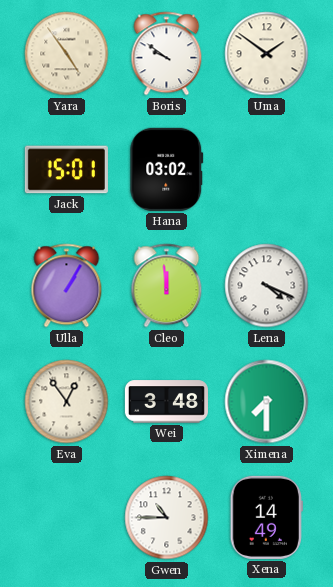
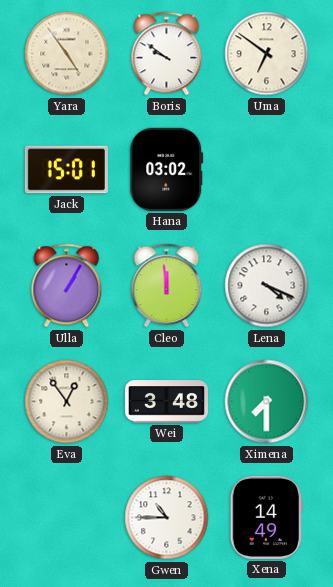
Uma: 1:51 -> 6:51 (267, 54)
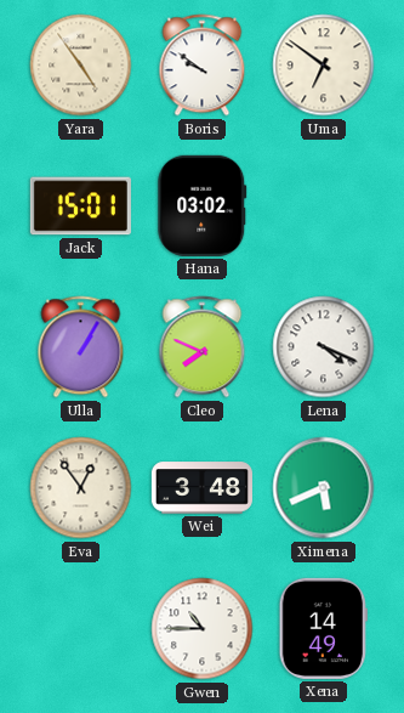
Cleo: 11:59 -> 7:49 (203, 347)
Ximena: 7:30 -> 5:41 (324, 488)
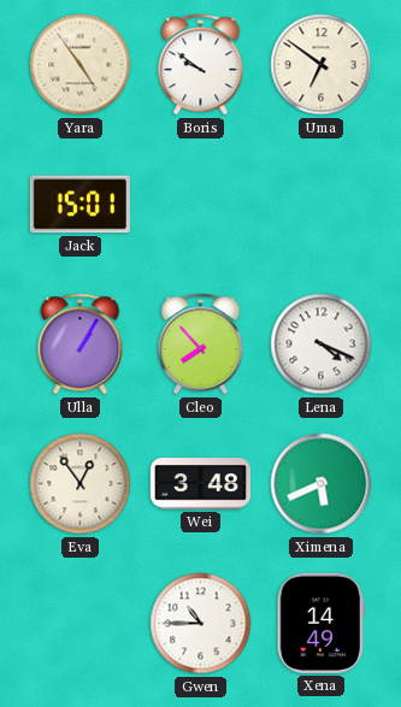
Hana: 03:02 -> none (203, 205)
Cleo: 7:49 -> 7:53 (201, 344)
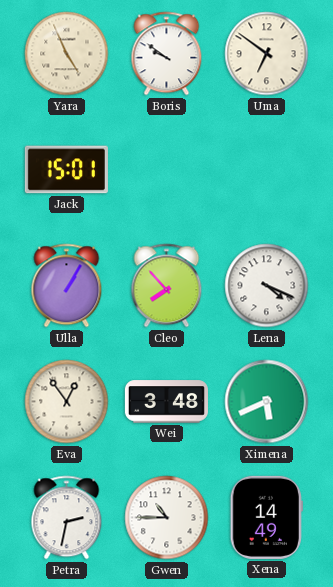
Yara: 4:54 -> 4:56 (67, 54)
Petra: none -> 2:32 (67, 518)
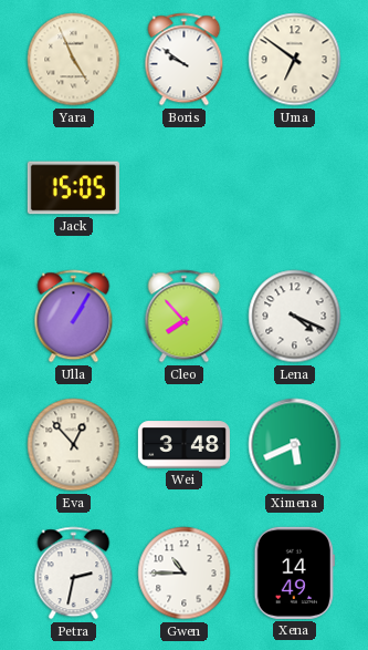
Jack: 15:01 -> 15:05 (73, 188)
Eva: 12:54 -> 12:53 (74, 445)
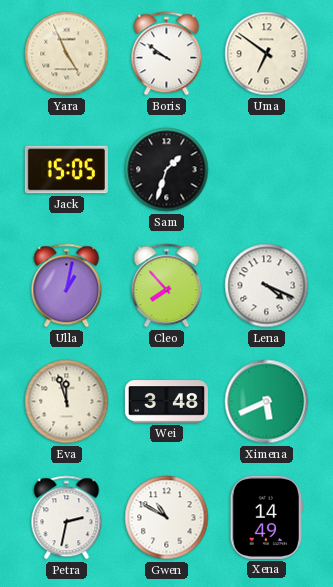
Sam: none -> 1:33 (167, 170)
Ulla: 1:05 -> 1:02 (67, 286)
Eva: 12:53 -> 11:57 (67, 402)
Gwen: 10:45 -> 10:50 (167, 518)
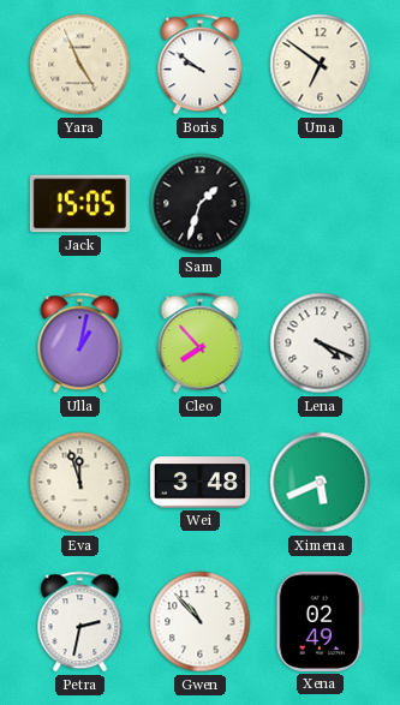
Gwen: 10:50 -> 10:53 (201, 622)
Xena: 14:49 -> 02:49 (320, 621)
